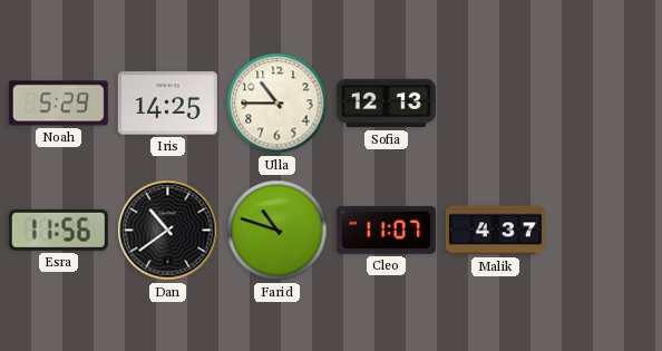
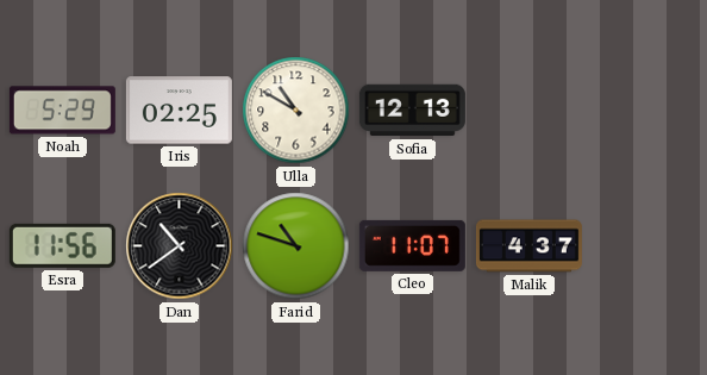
Iris: 14:25 -> 02:25 (179, 111)
Ulla: 10:45 -> 10:50 (296, 111)
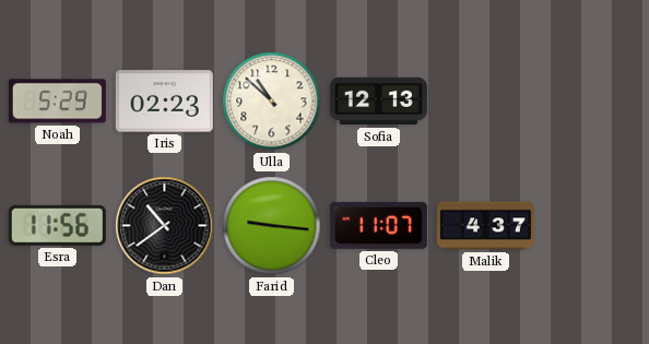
Iris: 02:25 -> 02:23 (164, 102)
Ulla: 10:50 -> 10:52 (272, 102)
Farid: 10:48 -> 9:16 (272, 226)
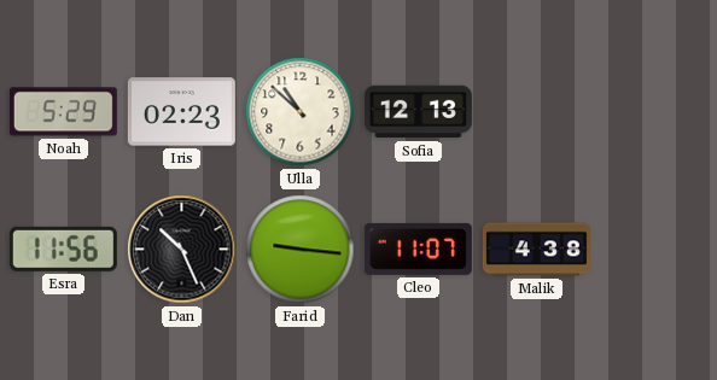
Dan: 10:39 -> 10:26 (182, 250)
Malik: 4:37 -> 4:38 (536, 250)
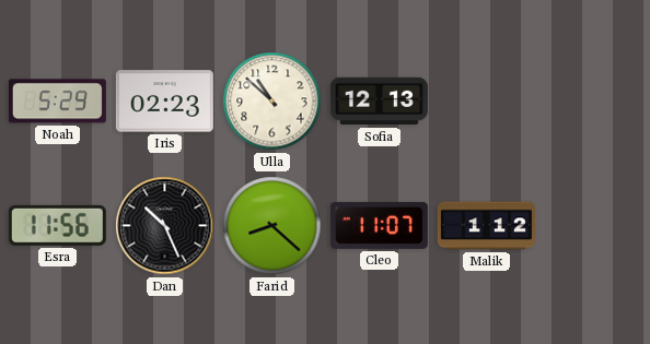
Farid: 9:16 -> 8:22 (272, 226)
Malik: 4:38 -> 1:12 (486, 226)
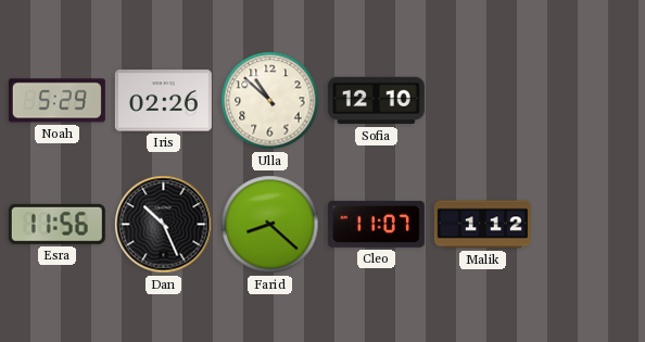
Iris: 02:23 -> 02:26 (163, 101)
Sofia: 12:13 -> 12:10 (376, 101)
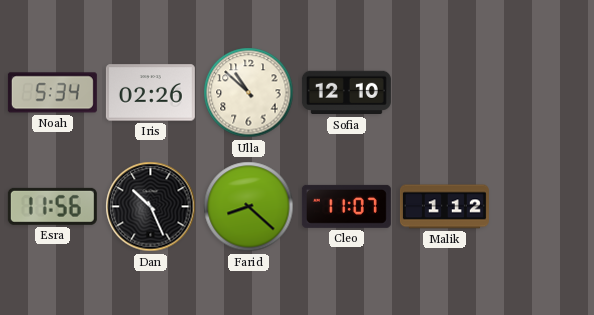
Noah: 5:29 -> 5:34 (52, 93)
